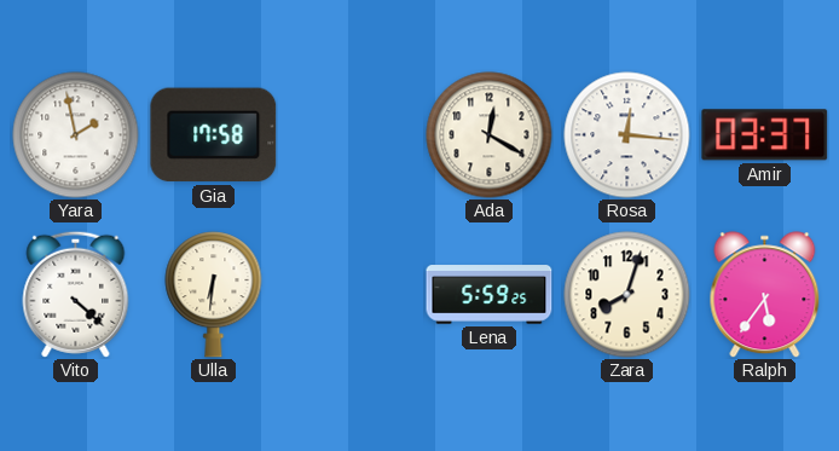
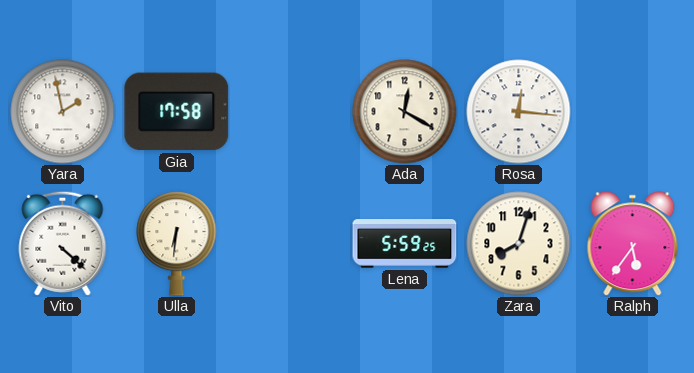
Amir: 03:37 -> none (765, 135)
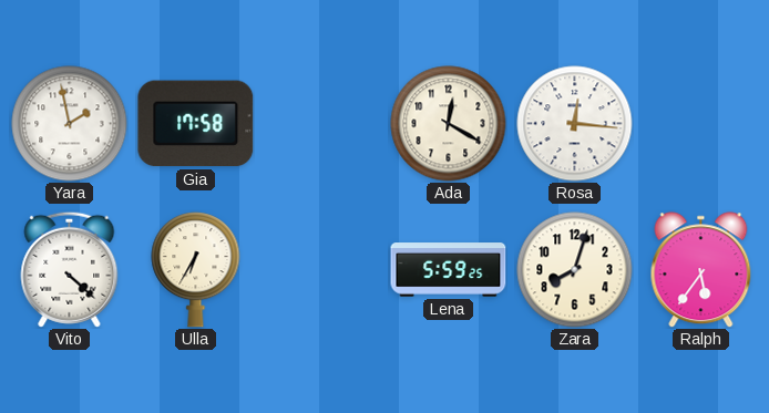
Ulla: 6:31 -> 6:35 (196, 270)
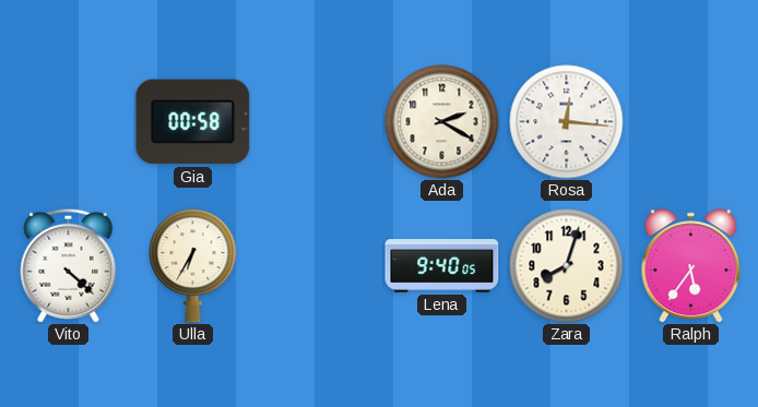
Yara: 1:58 -> none (70, 124)
Gia: 17:58 -> 00:58 (193, 122)
Ada: 12:20 -> 2:20 (442, 122)
Lena: 5:59 -> 9:40 (442, 266)
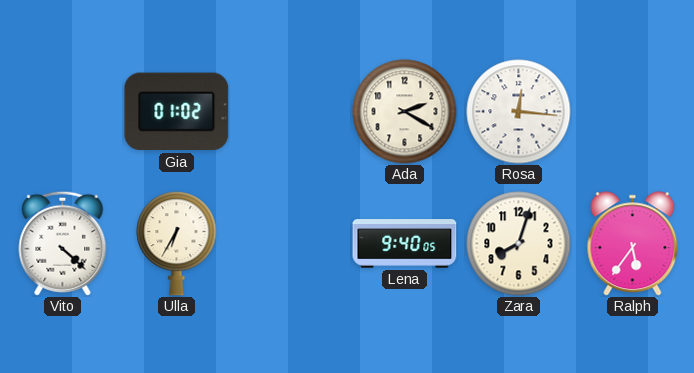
Gia: 00:58 -> 01:02 (177, 112)
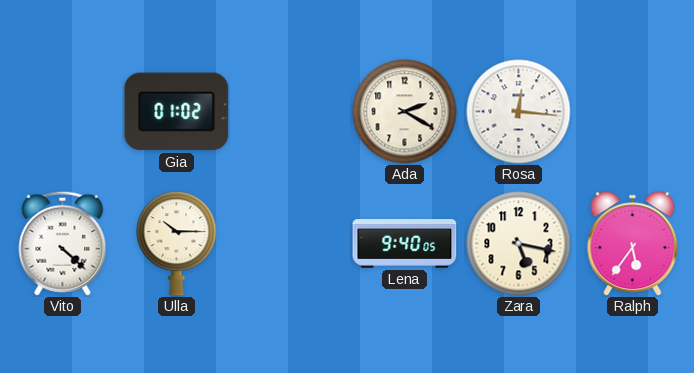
Ulla: 6:35 -> 10:15 (177, 244)
Zara: 8:03 -> 5:17 (519, 244)
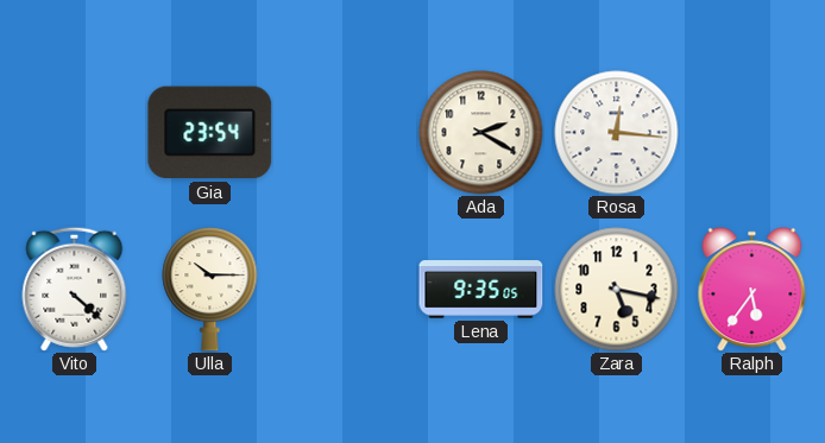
Gia: 01:02 -> 23:54 (210, 133)
Lena: 9:40 -> 9:35 (481, 290)
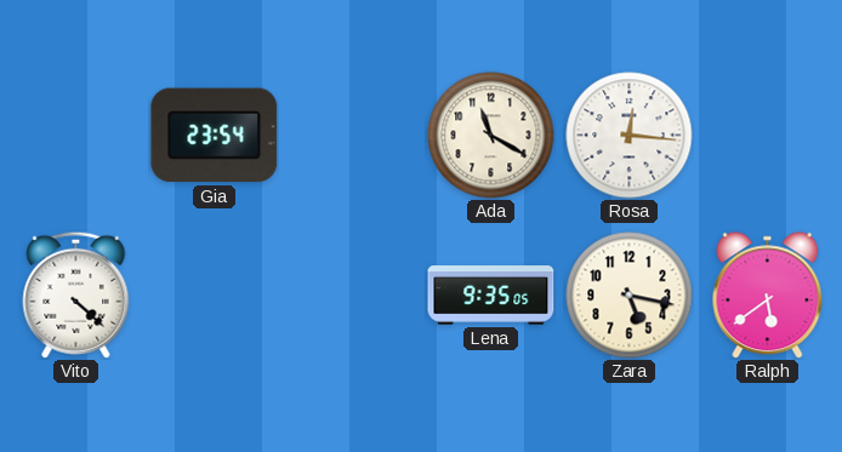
Ada: 2:20 -> 11:20 (491, 136)
Ulla: 10:15 -> none (210, 290)
Ralph: 5:36 -> 5:39 (768, 296)
